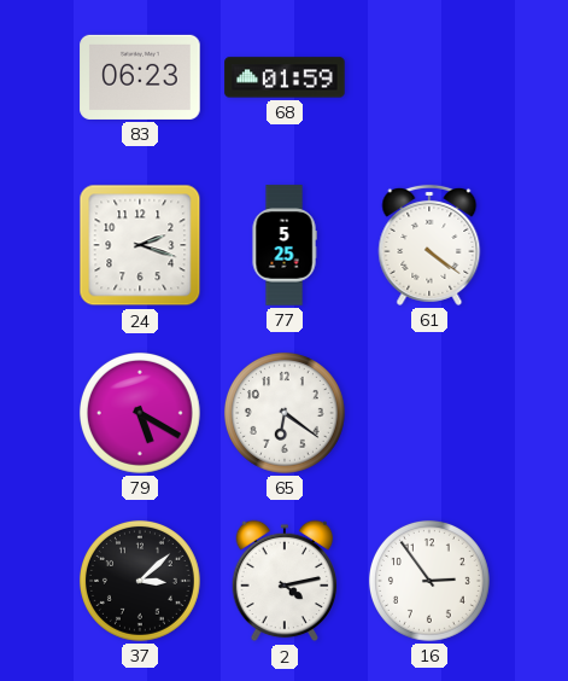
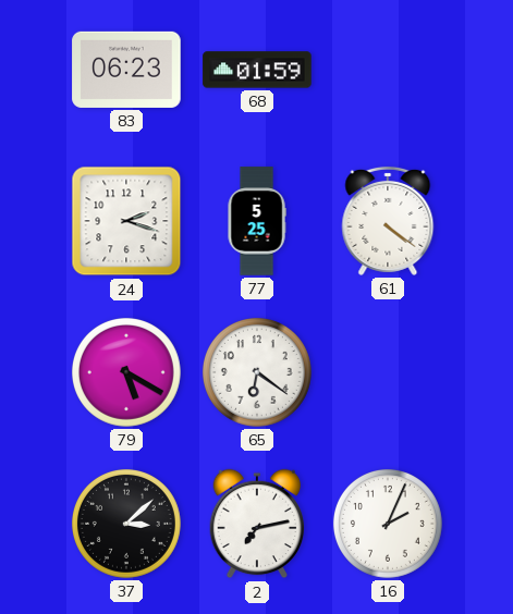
2: 4:13 -> 7:13 (257, 524)
16: 2:54 -> 2:04 (388, 524)
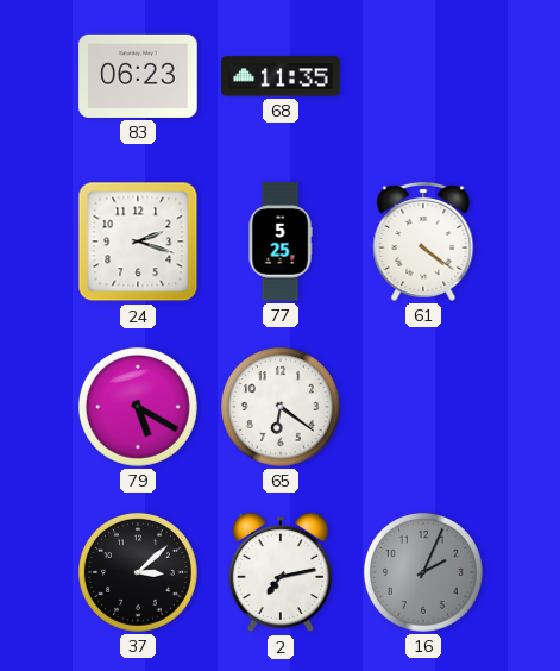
68: 01:59 -> 11:35 (281, 76)
16 dial: white -> grey (423, 572)
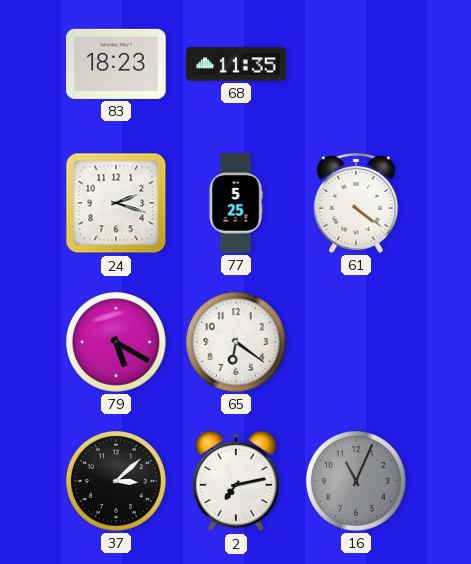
83: 06:23 -> 18:23 (116, 64)
16: 2:04 -> 11:04 (356, 481)
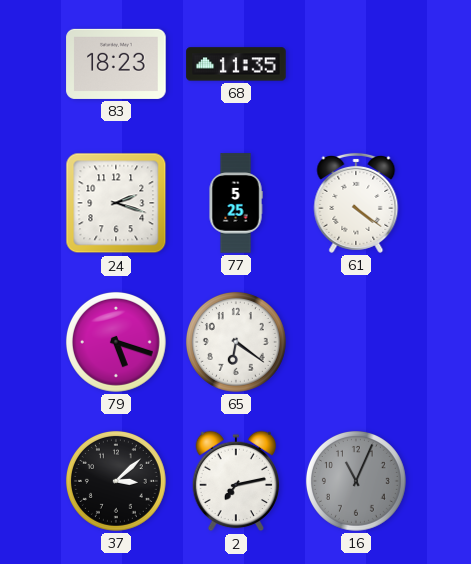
79: 5:20 -> 5:18 (116, 342)
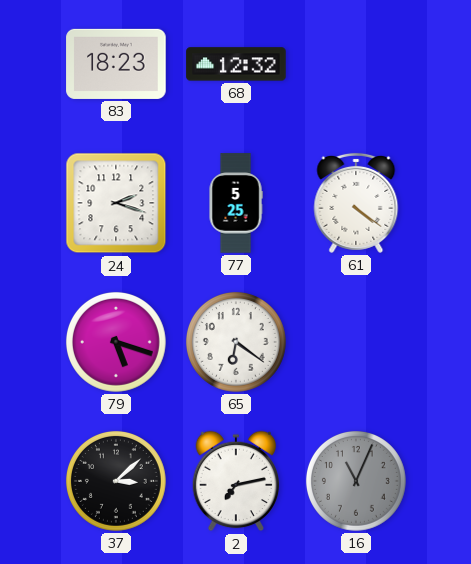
68: 11:35 -> 12:32 (236, 64)
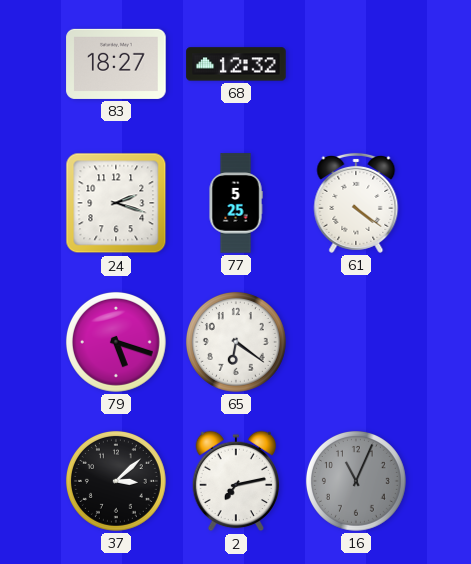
83: 18:23 -> 18:27 (116, 64)
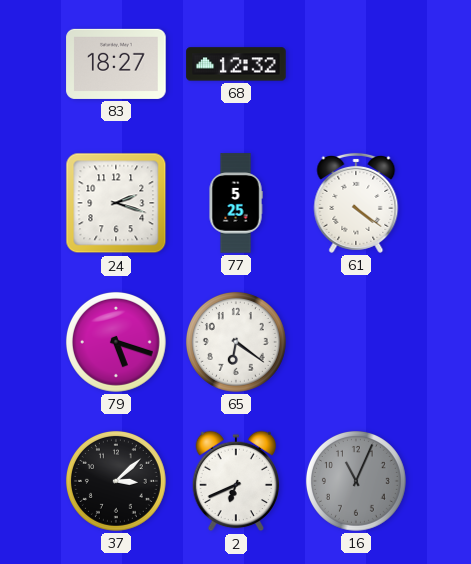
2: 7:13 -> 6:41 (236, 481)
